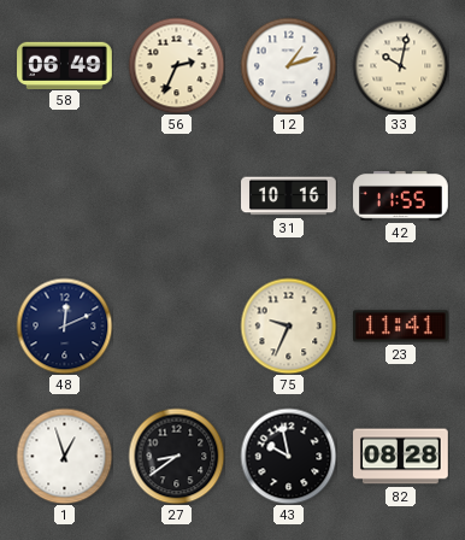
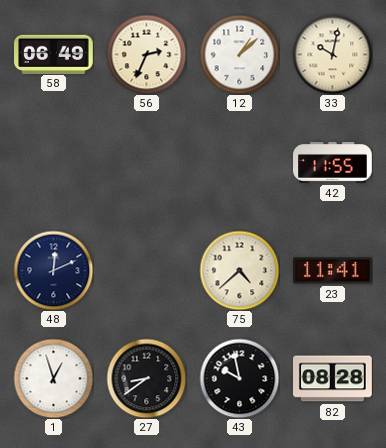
12: 1:12 -> 1:08 (239, 54)
31: 10:16 -> none (289, 196)
75: 9:34 -> 4:38 (239, 270)
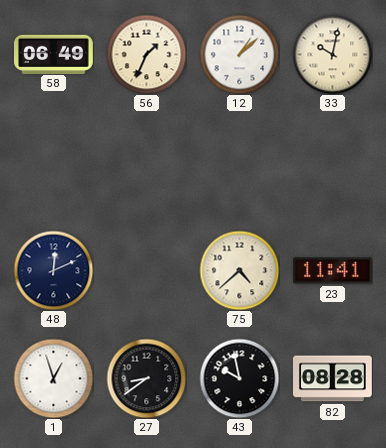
56: 2:34 -> 1:34 (146, 54)
42: 11:55 -> none (333, 163)
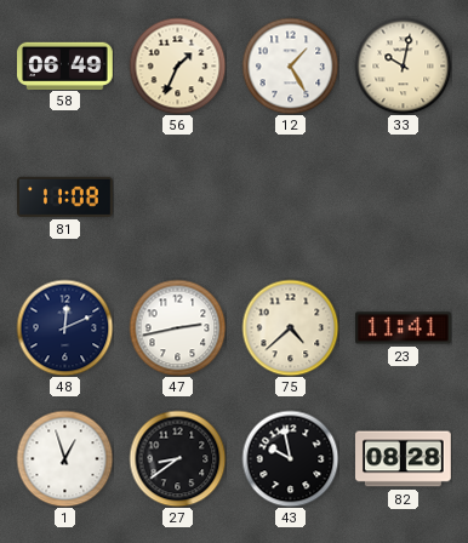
12: 1:08 -> 1:25 (290, 65)
81: none -> 11:08 (65, 196)
47: none -> 2:43 (177, 327)
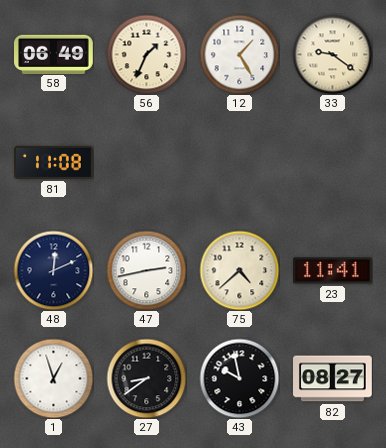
33: 10:02 -> 9:21 (332, 54)
82: 08:28 -> 08:27 (333, 379)
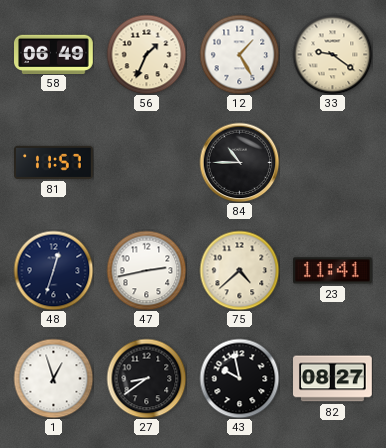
81: 11:08 -> 11:57 (54, 162)
84: none -> 10:45 (239, 162)
48: 12:11 -> 12:33 (53, 270)
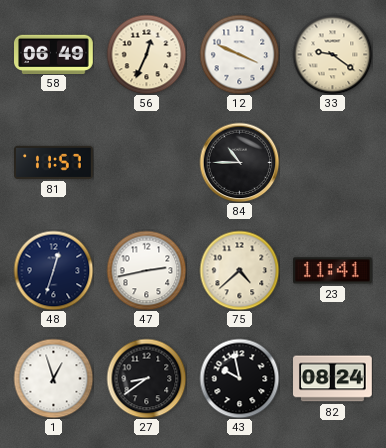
56: 1:34 -> 12:34 (146, 54)
12: 1:25 -> 3:49 (239, 54)
82: 08:27 -> 08:24 (333, 379)
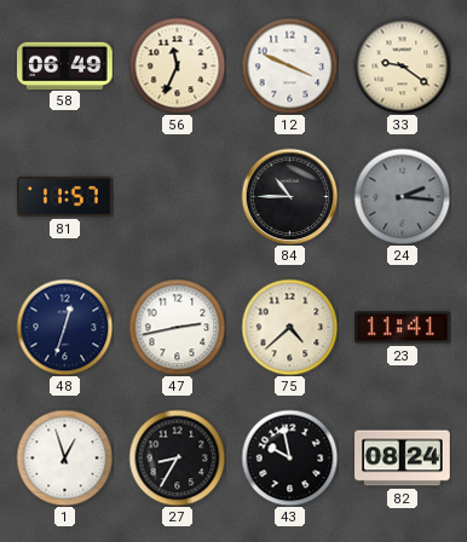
56: 12:34 -> 11:34 (177, 65)
24: none -> 2:16 (402, 196)
27: 8:39 -> 8:35 (177, 457)
